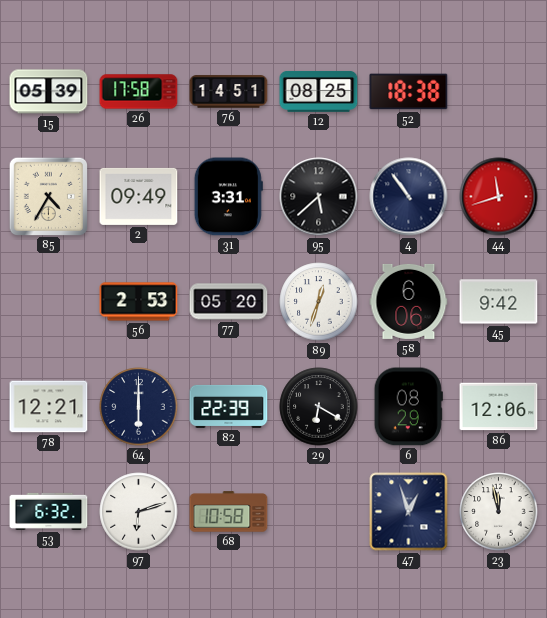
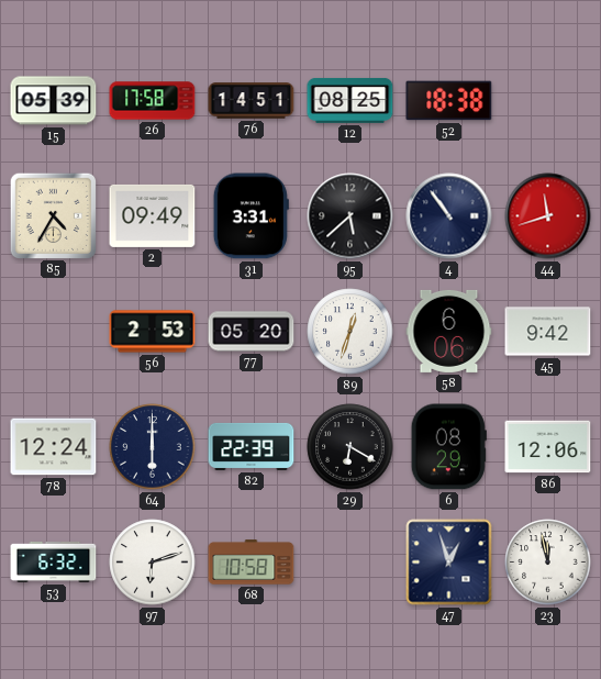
78: 12:21 -> 12:24 (54, 447)
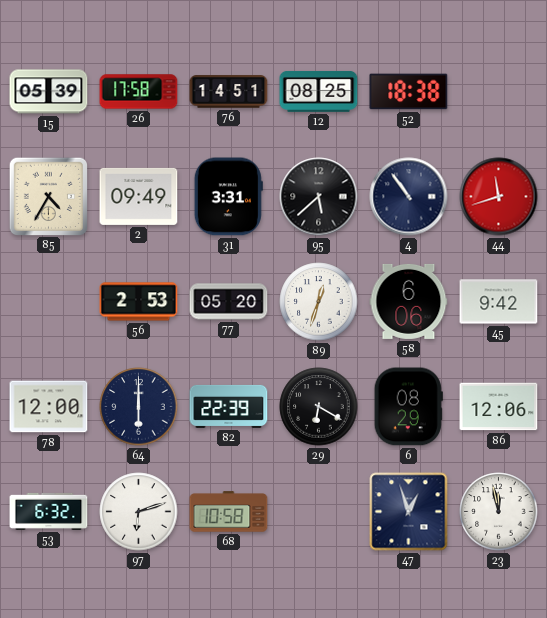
78: 12:24 -> 12:00 (49, 407)
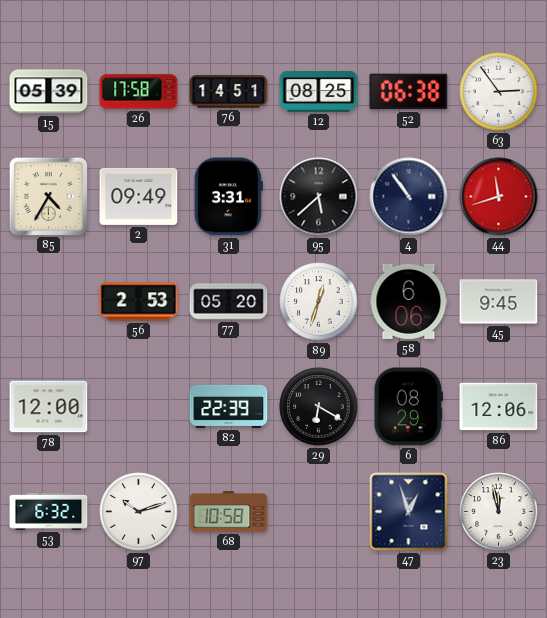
52: 18:38 -> 06:38 (409, 92)
63: none -> 2:54 (499, 92)
45: 9:42 -> 9:45 (499, 302)
64: 6:00 -> none (139, 407)
97: 6:12 -> 10:12 (139, 512)
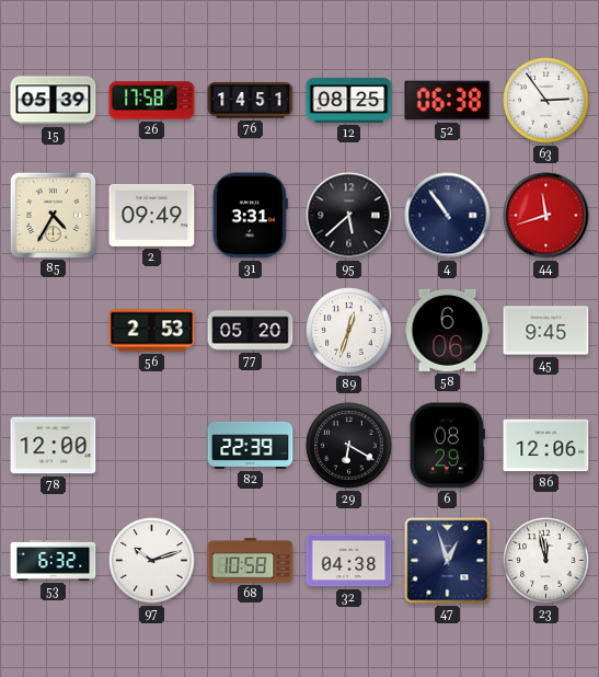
32: none -> 04:38 (349, 561)
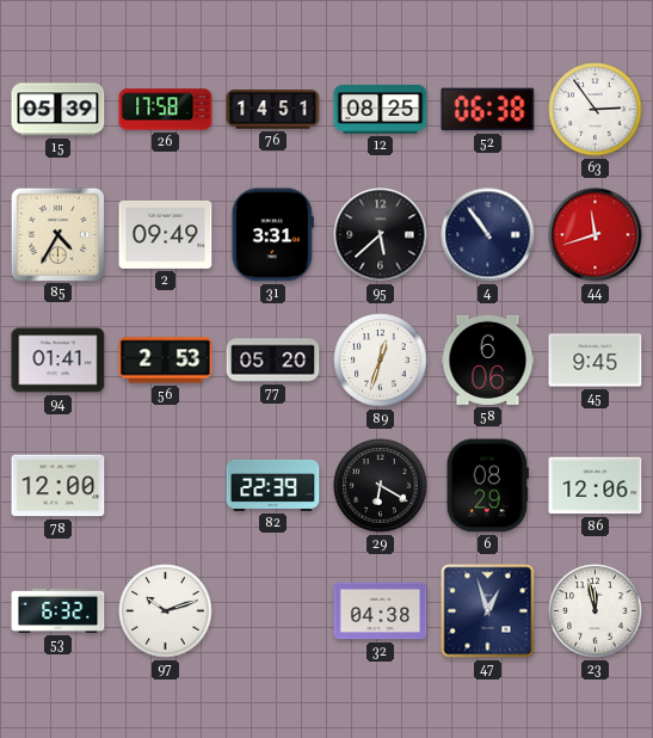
94: none -> 01:41 (58, 361)
68: 10:58 -> none (251, 561)
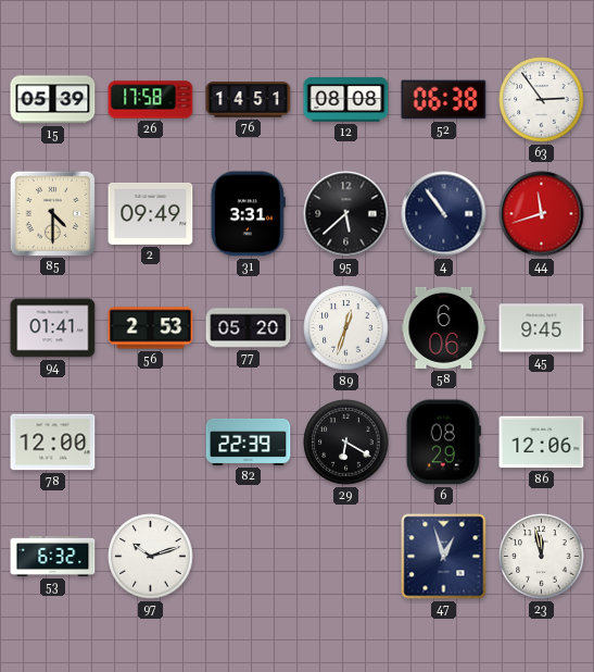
12: 08:25 -> 08:08 (346, 99)
85: 4:35 -> 4:30 (52, 213)
32: 04:38 -> none (381, 611)
